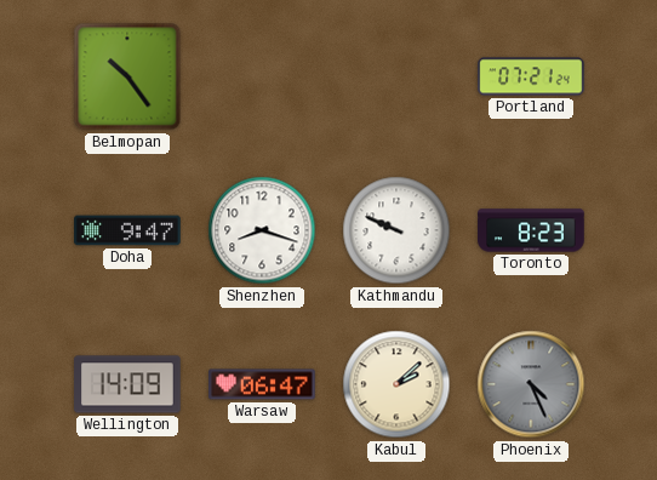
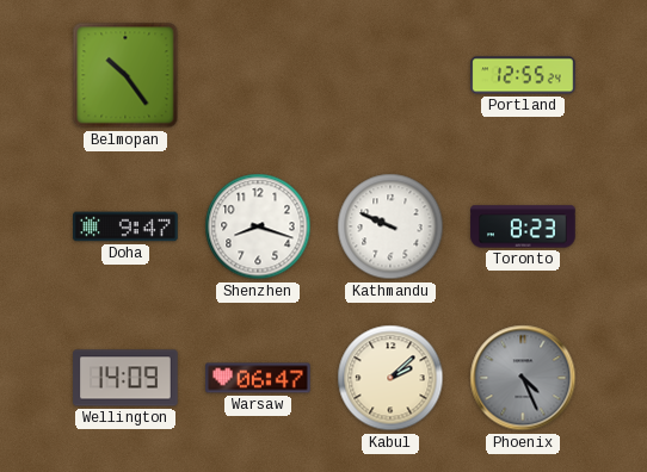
Portland: 07:21 -> 12:55 (523, 75)
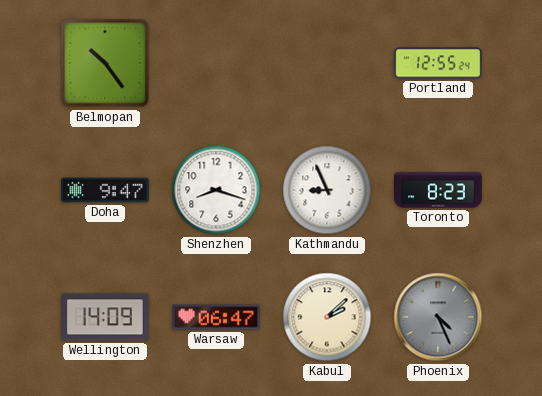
Kathmandu: 9:49 -> 8:56 (327, 190)
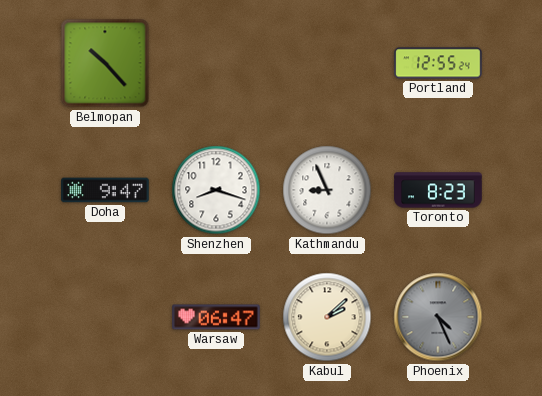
Belmopan: 10:24 -> 10:23 (105, 63)
Wellington: 14:09 -> none (105, 317)
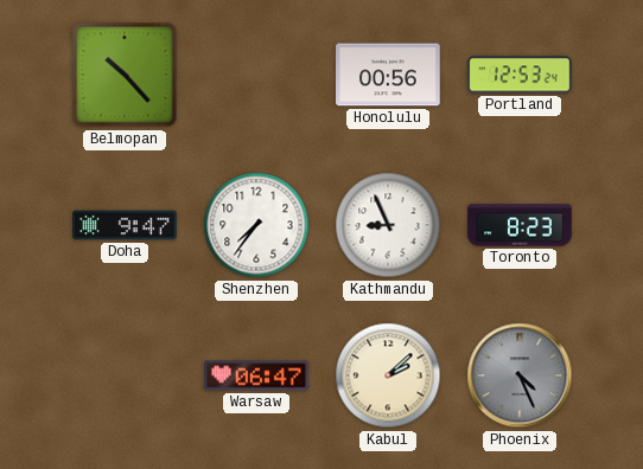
Honolulu: none -> 00:56 (388, 75)
Portland: 12:55 -> 12:53 (520, 75)
Shenzhen: 8:18 -> 7:36 (256, 225)
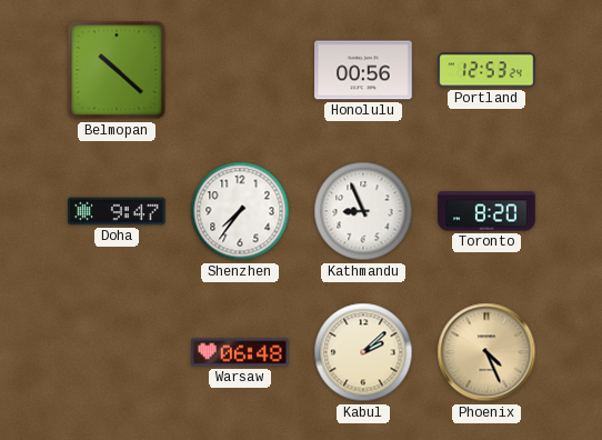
Belmopan: 10:23 -> 10:22 (117, 70)
Toronto: 8:23 -> 8:20 (486, 211)
Warsaw: 06:47 -> 06:48 (240, 352)
Phoenix dial: grey -> champagne (486, 352)
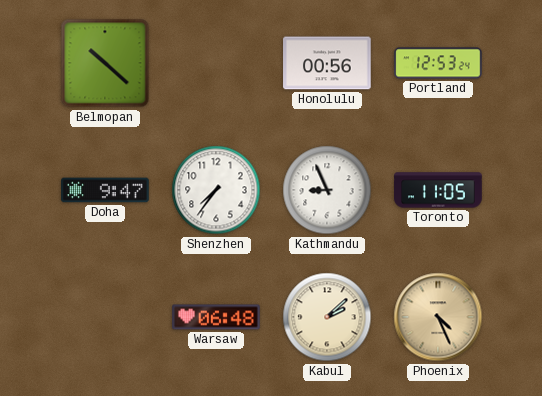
Toronto: 8:20 -> 11:05 (438, 190)
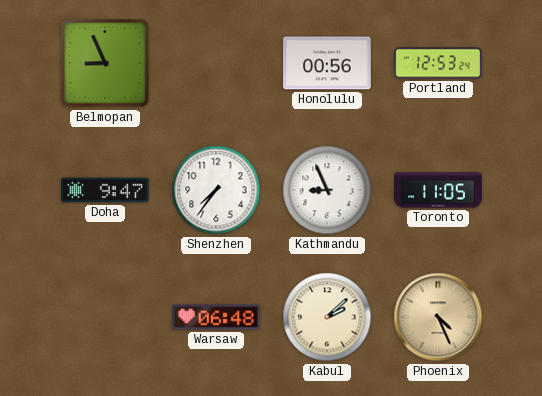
Belmopan: 10:22 -> 8:56 (105, 63)
